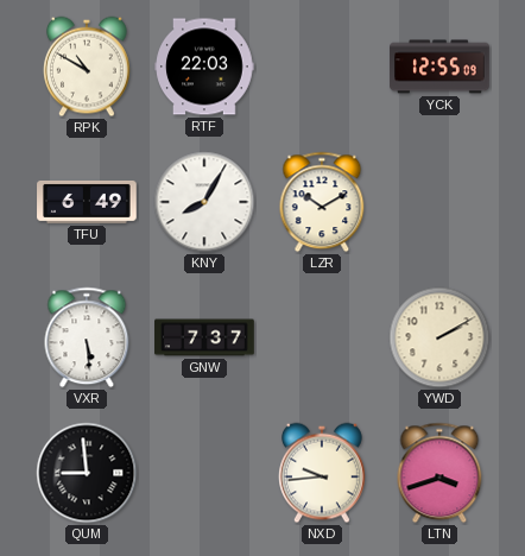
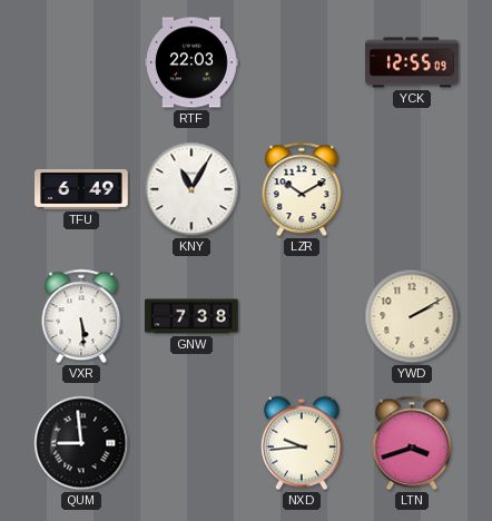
RPK: 10:50 -> none (88, 67)
KNY: 8:05 -> 11:05 (191, 189)
GNW: 7:37 -> 7:38 (191, 316)
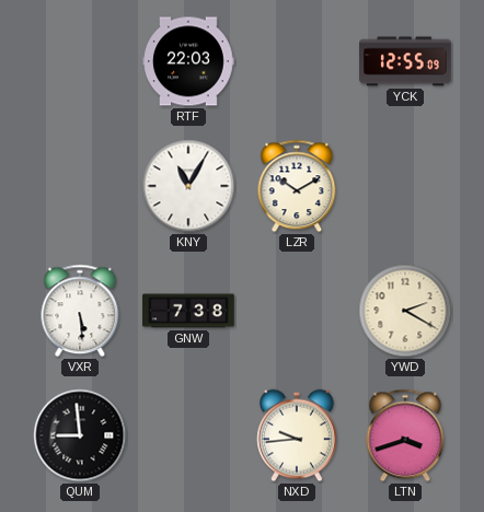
TFU: 6:49 -> none (81, 189)
YWD: 2:10 -> 2:20 (405, 311)
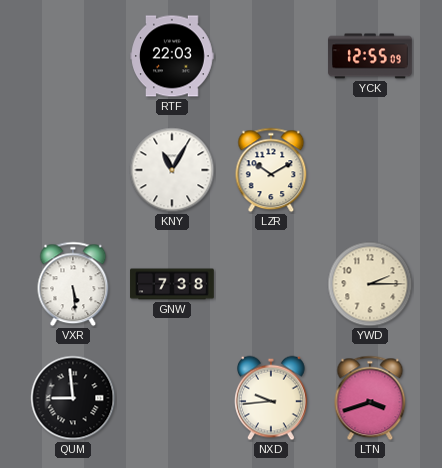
YWD: 2:20 -> 2:15 (370, 284)
